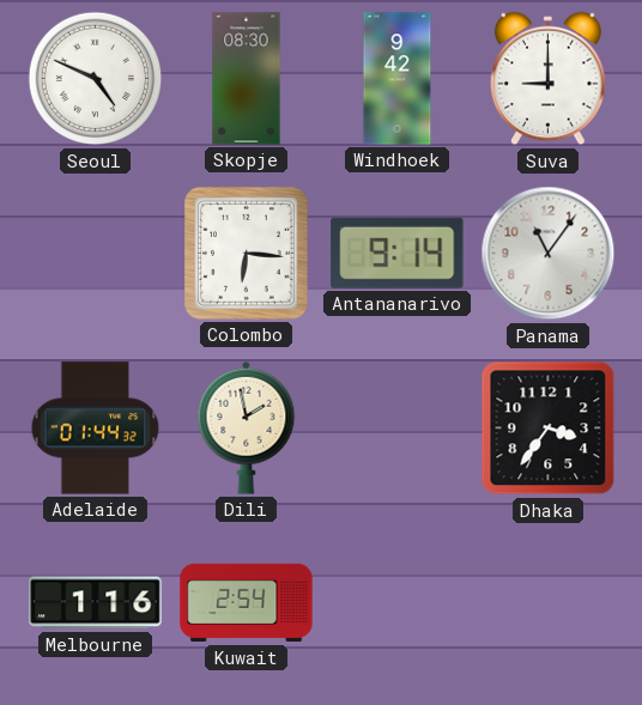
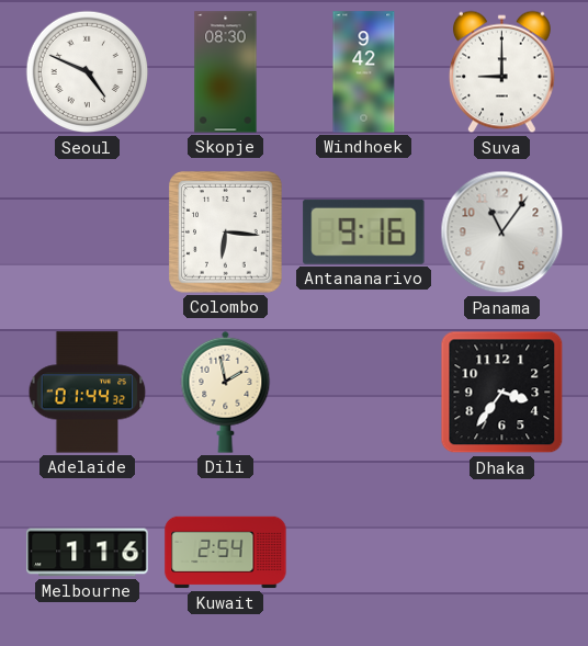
Antananarivo: 9:14 -> 9:16 (364, 231)
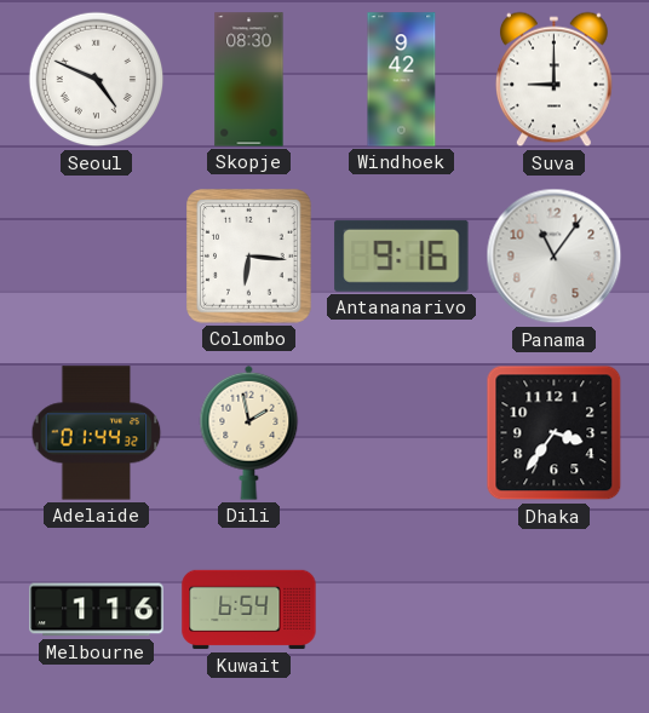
Kuwait: 2:54 -> 6:54 (249, 610)
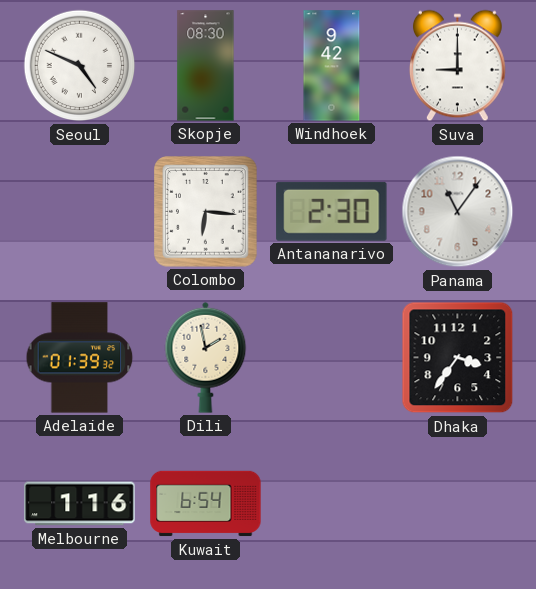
Antananarivo: 9:16 -> 2:30 (332, 211)
Adelaide: 01:44 -> 01:39 (80, 358)
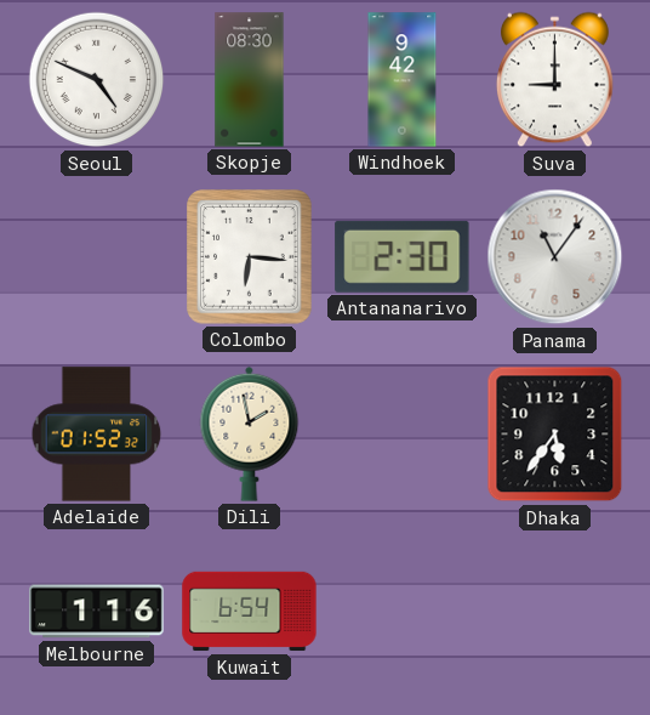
Adelaide: 01:39 -> 01:52 (97, 435)
Dhaka: 3:36 -> 5:36 (555, 435)
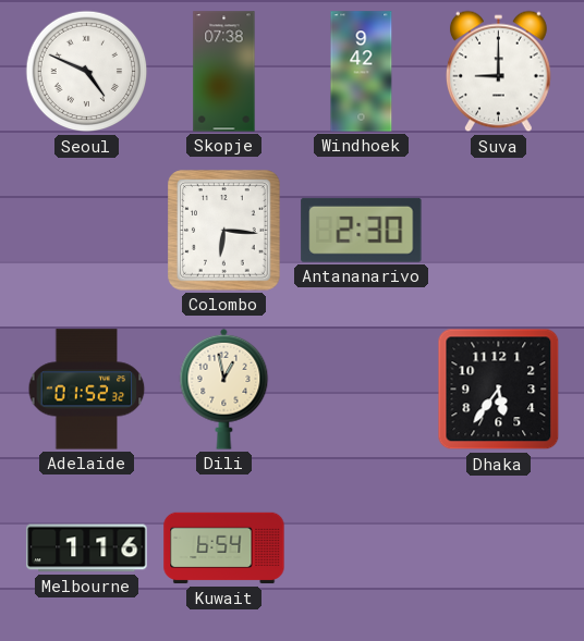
Skopje: 08:30 -> 07:38 (224, 72)
Panama: 11:06 -> none (555, 257)
Dili: 1:58 -> 12:58 (224, 389)
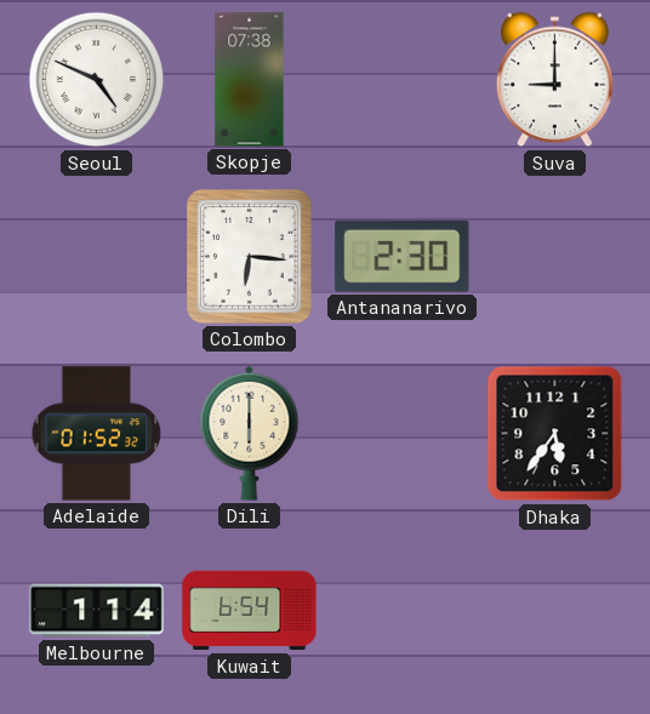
Windhoek: 9:42 -> none (362, 72)
Dili: 12:58 -> 6:00 (250, 433)
Melbourne: 1:16 -> 1:14 (97, 611)
